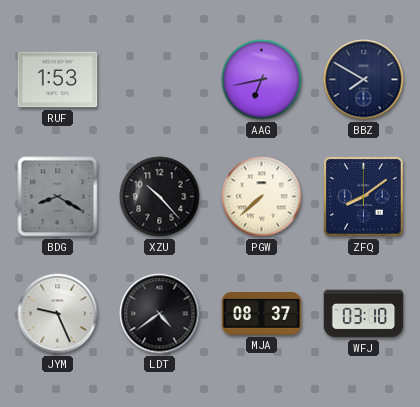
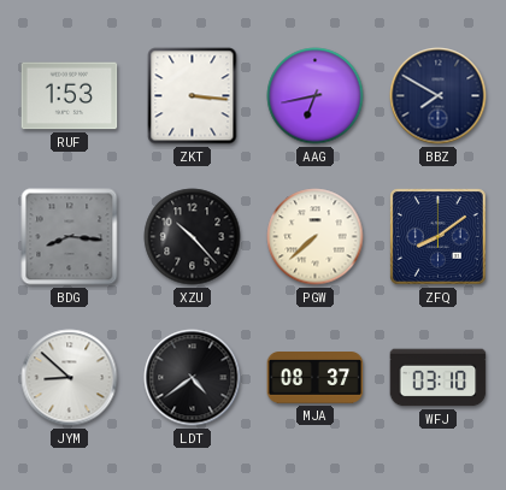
ZKT: none -> 3:16 (193, 96)
BDG: 8:20 -> 8:16 (70, 237)
JYM: 9:26 -> 8:52 (70, 378)
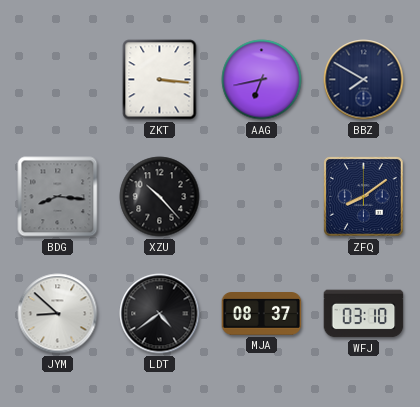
RUF: 1:53 -> none (70, 96)
PGW: 7:38 -> none (316, 237)
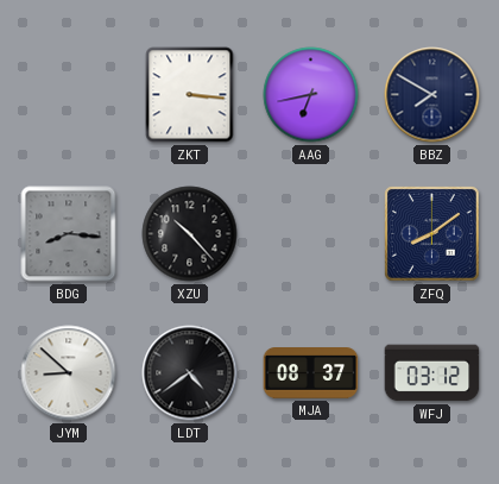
WFJ: 03:10 -> 03:12 (432, 373)
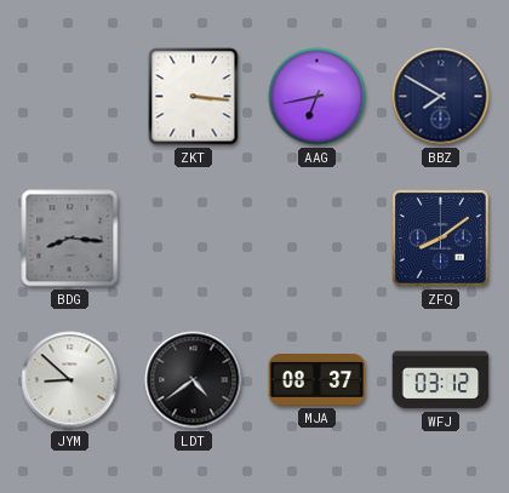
XZU: 10:23 -> none (190, 234)
